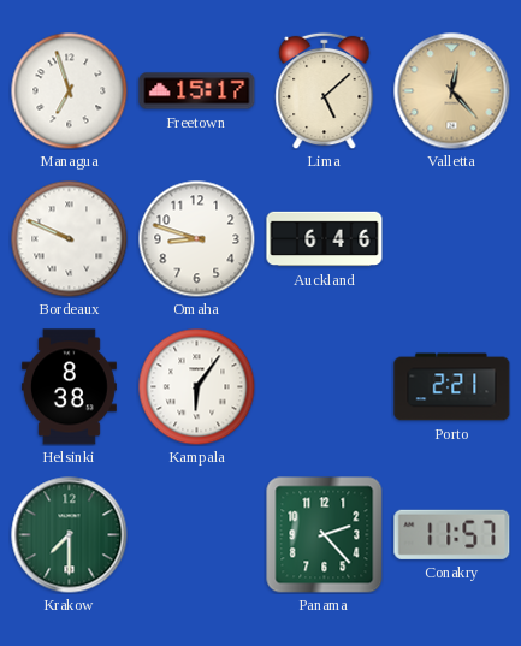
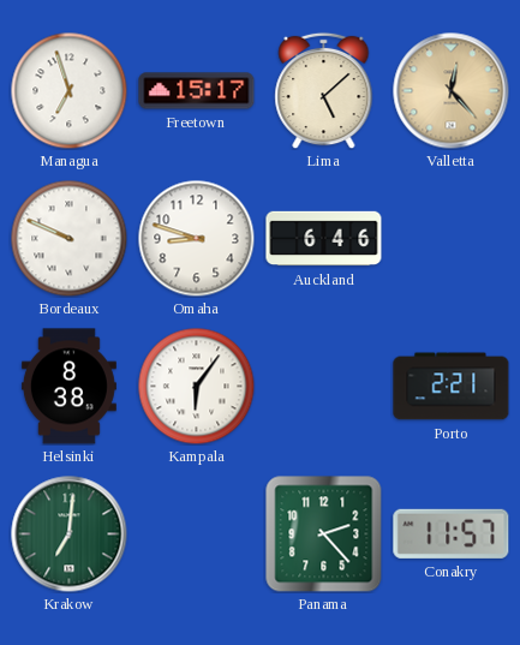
Krakow: 7:30 -> 7:01 (70, 534)
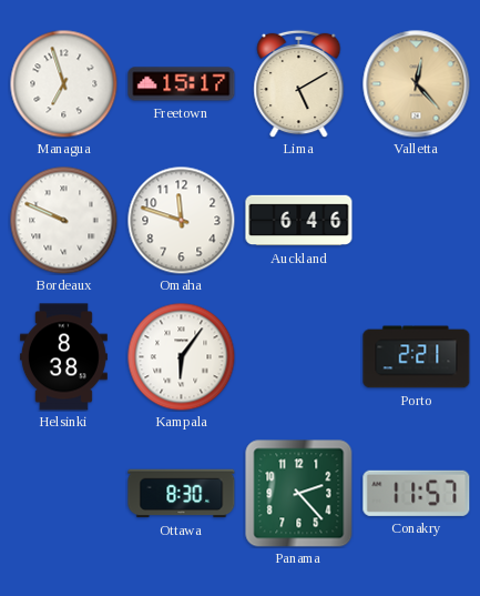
Lima: 5:08 -> 5:10 (299, 83)
Omaha: 8:48 -> 11:48 (181, 220)
Krakow: 7:01 -> none (70, 534)
Ottawa: none -> 8:30 (182, 494)
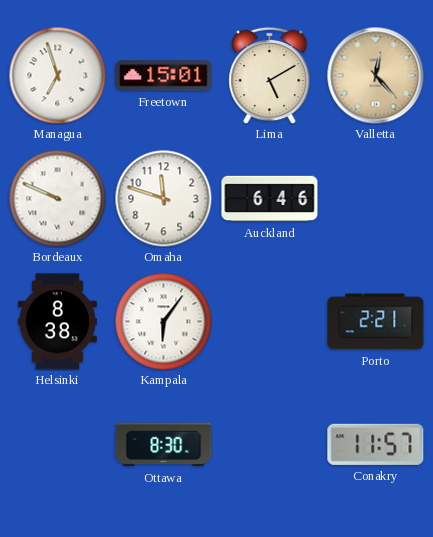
Freetown: 15:17 -> 15:01 (164, 76)
Panama: 2:23 -> none (299, 494)
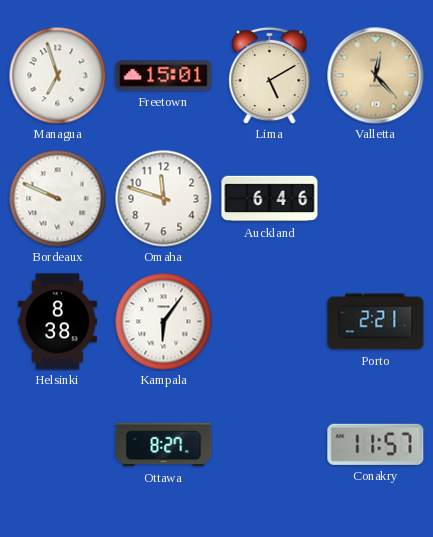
Ottawa: 8:30 -> 8:27 (164, 445)
